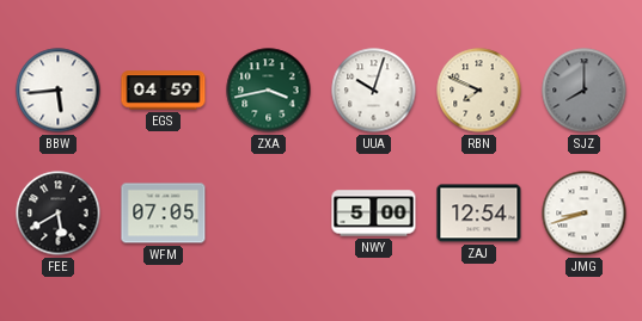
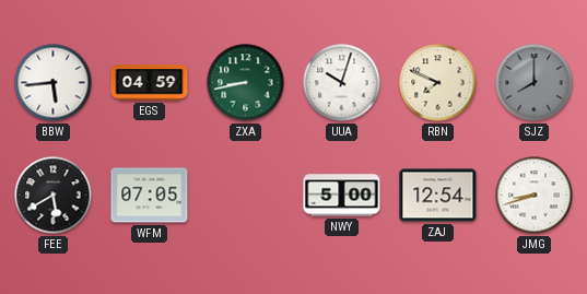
ZXA: 3:43 -> 8:43 (246, 83)
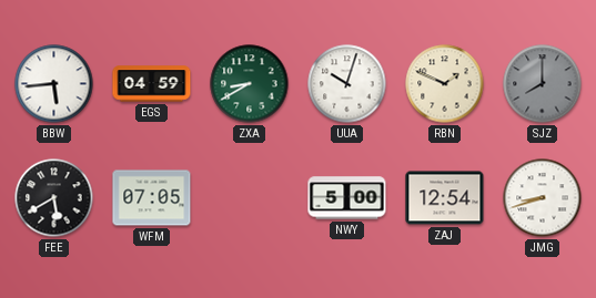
ZXA: 8:43 -> 8:40 (250, 84)
RBN: 7:49 -> 1:49 (445, 84)
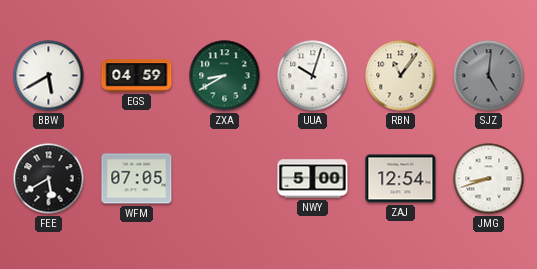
BBW: 5:44 -> 5:40 (49, 76)
RBN: 1:49 -> 11:06 (401, 76)
SJZ: 8:00 -> 5:01 (489, 76)
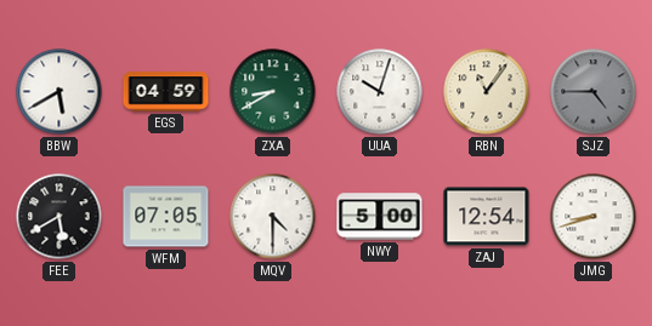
SJZ: 5:01 -> 4:45 (594, 92)
MQV: none -> 4:30 (273, 217)
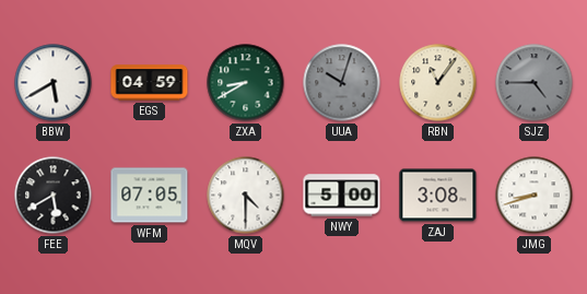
UUA dial: white -> grey (342, 83)
ZAJ: 12:54 -> 3:08 (438, 196)
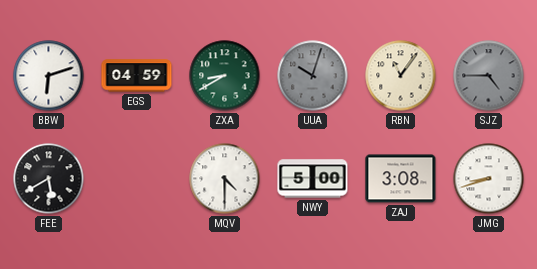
BBW: 5:40 -> 6:12 (49, 76)
WFM: 07:05 -> none (150, 196)
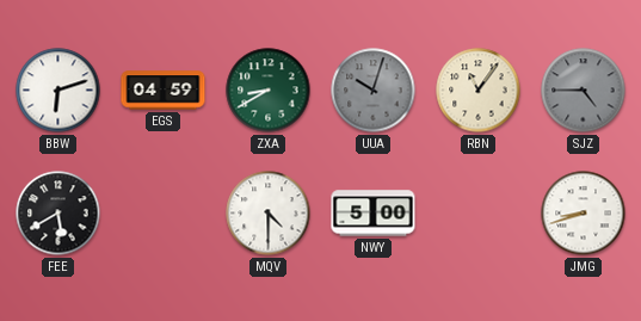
ZAJ: 3:08 -> none (401, 179)
